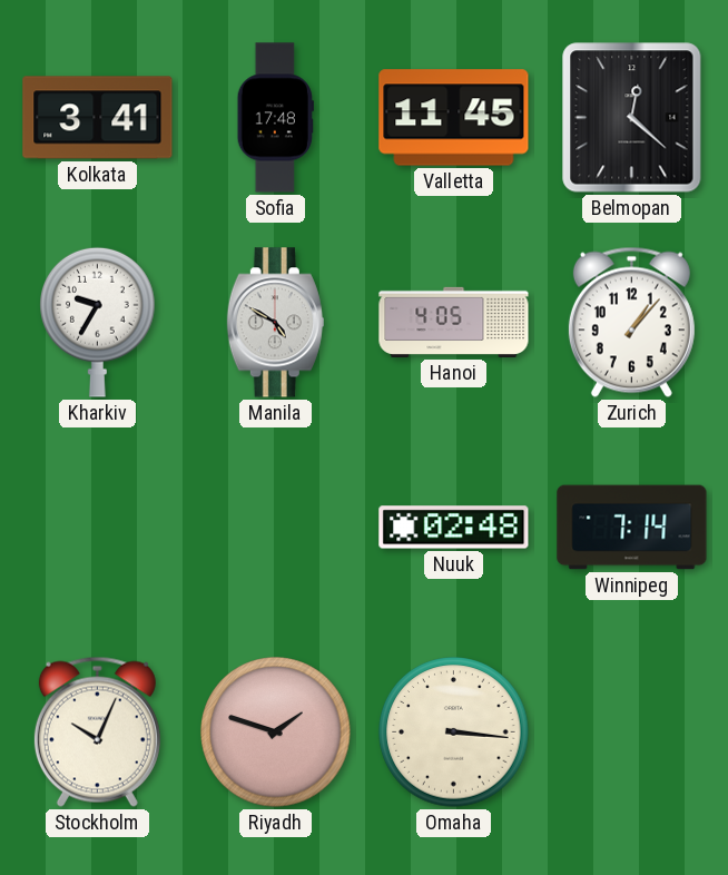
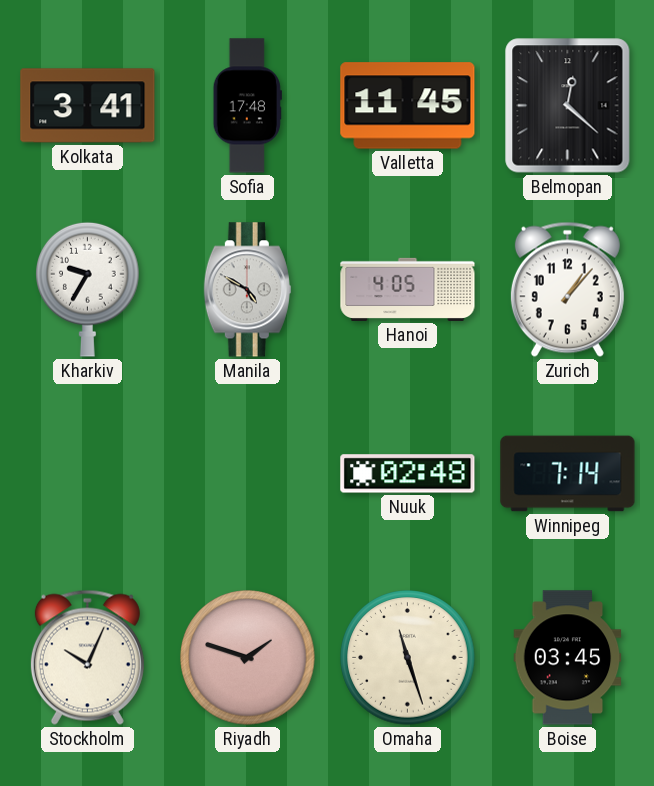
Omaha: 3:16 -> 11:27 (408, 658)
Boise: none -> 03:45 (568, 658)
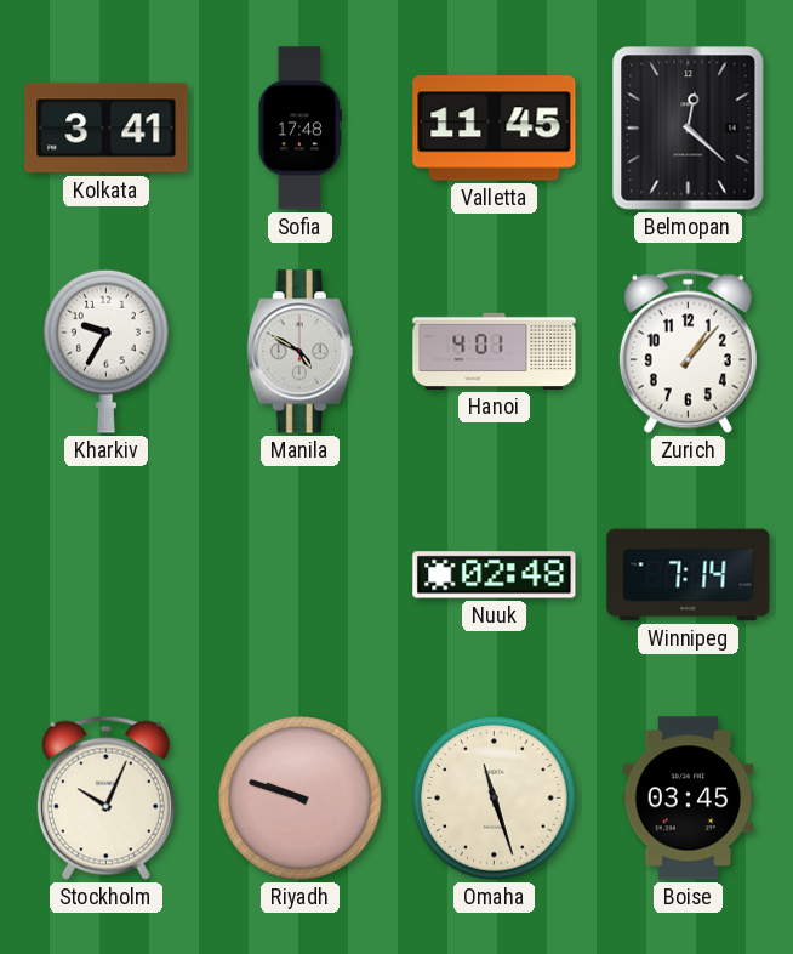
Hanoi: 4:05 -> 4:01 (495, 351)
Riyadh: 1:48 -> 9:48 (301, 799)
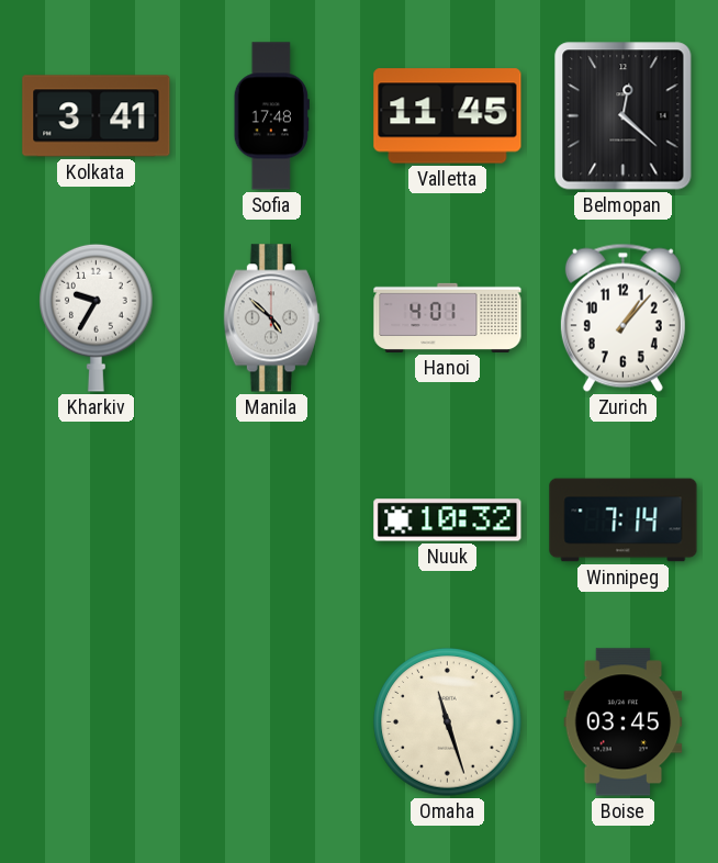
Manila: 4:50 -> 4:52 (271, 318)
Nuuk: 02:48 -> 10:32 (448, 520)
Stockholm: 10:04 -> none (105, 797)
Riyadh: 9:48 -> none (301, 799)
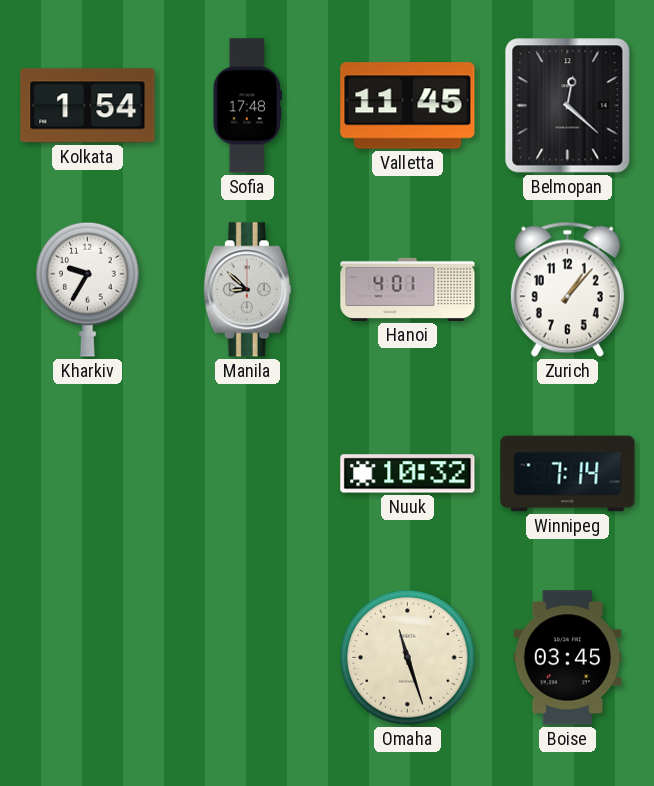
Kolkata: 3:41 -> 1:54 (88, 106)
Manila: 4:52 -> 8:52 (247, 290)
